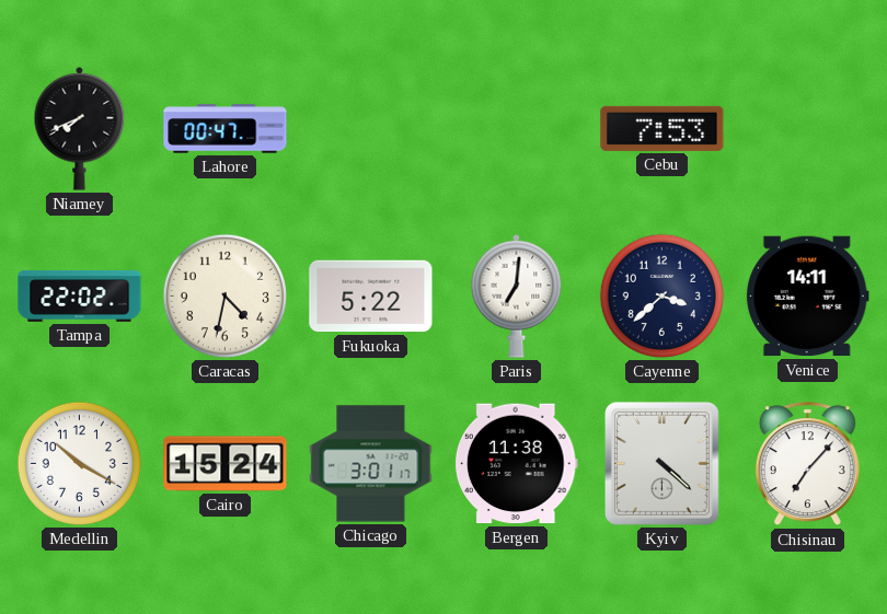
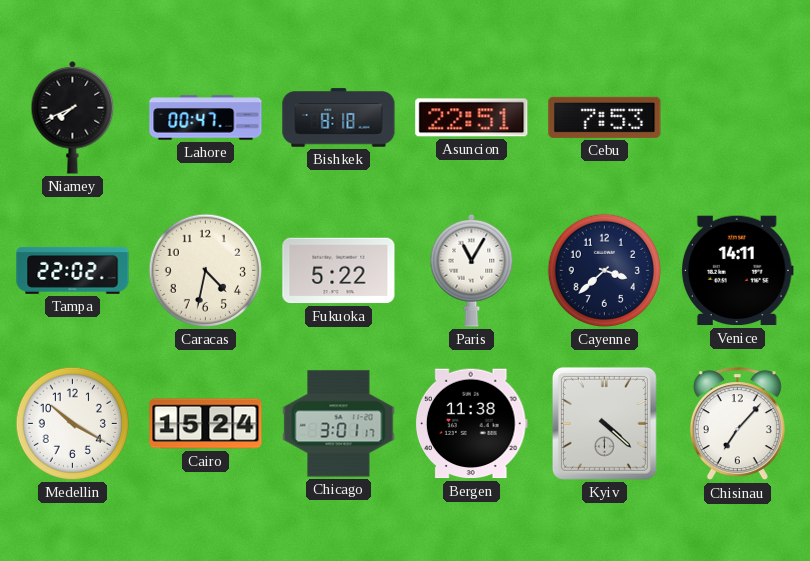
Bishkek: none -> 8:18 (339, 118)
Asuncion: none -> 22:51 (472, 118)
Paris: 7:01 -> 11:05 (472, 270)
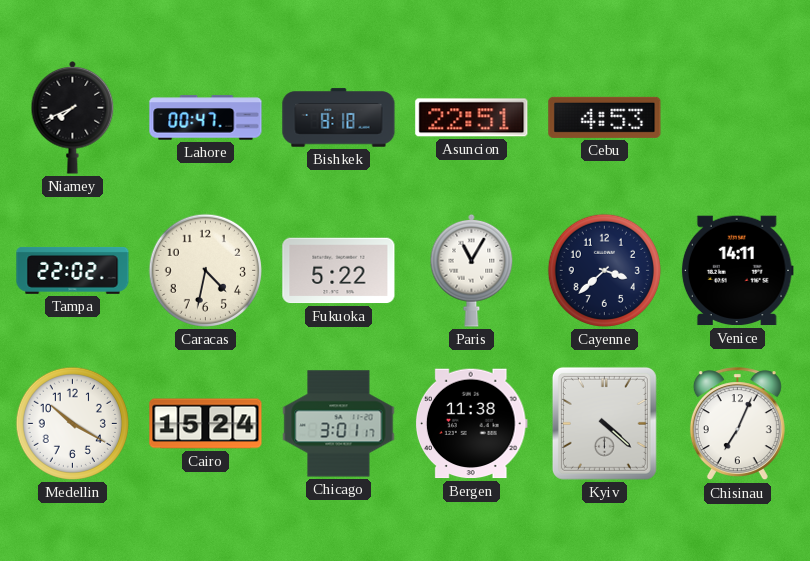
Cebu: 7:53 -> 4:53 (605, 117)
Chisinau: 7:07 -> 7:04 (737, 424)
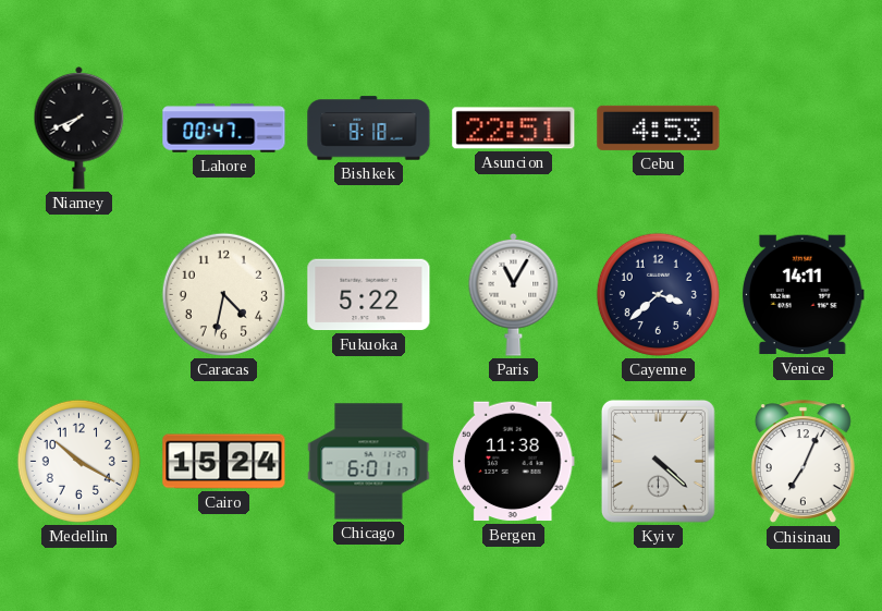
Tampa: 22:02 -> none (73, 270)
Chicago: 3:01 -> 6:01 (369, 462)
